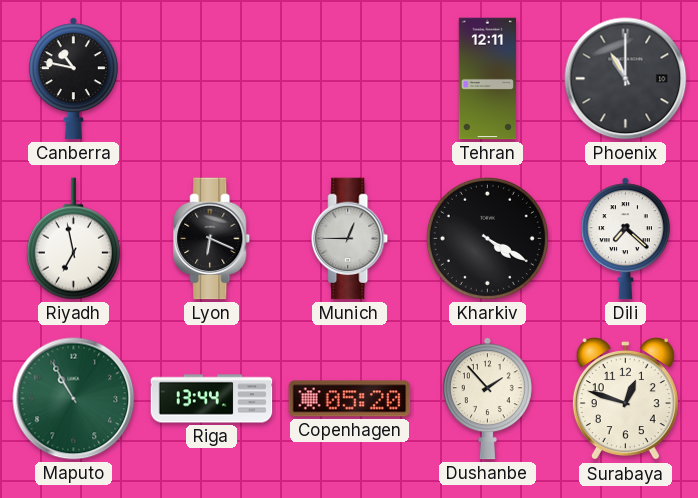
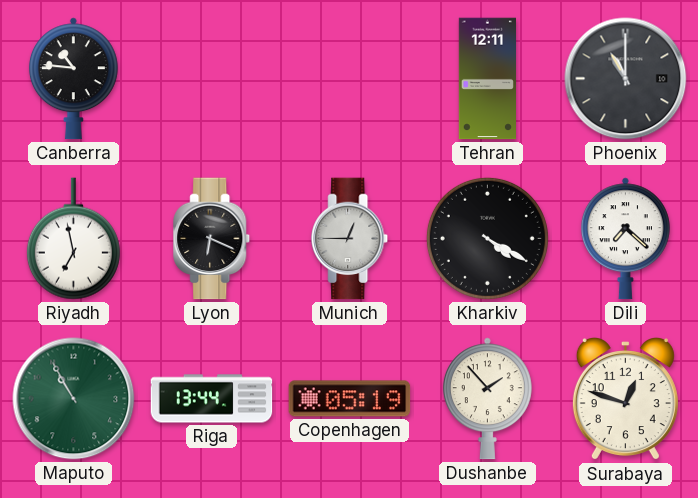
Canberra: 10:47 -> 10:46 (73, 79)
Copenhagen: 05:20 -> 05:19 (350, 399)
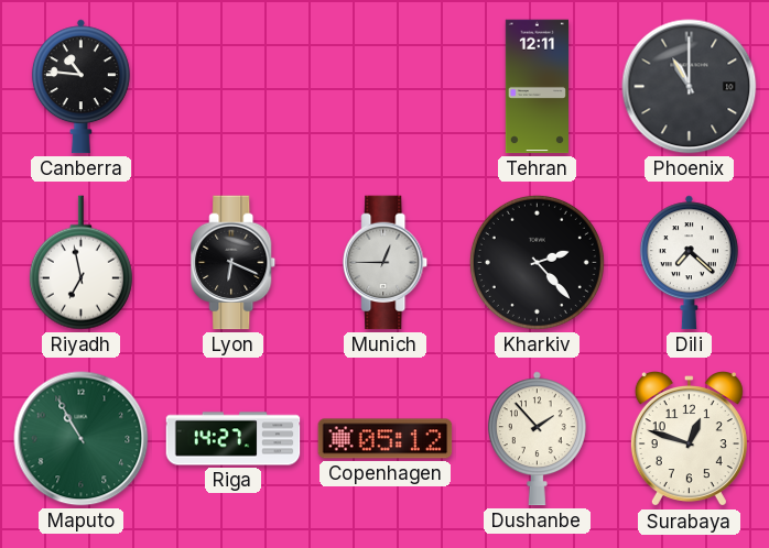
Kharkiv: 4:20 -> 2:23 (537, 262)
Riga: 13:44 -> 14:27 (234, 439)
Copenhagen: 05:19 -> 05:12 (386, 439)
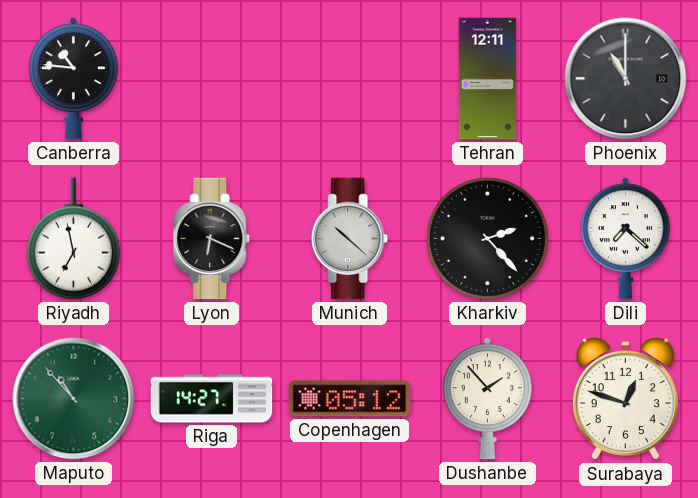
Munich: 12:45 -> 10:22 (350, 239)
Maputo: 10:55 -> 10:53 (74, 399)
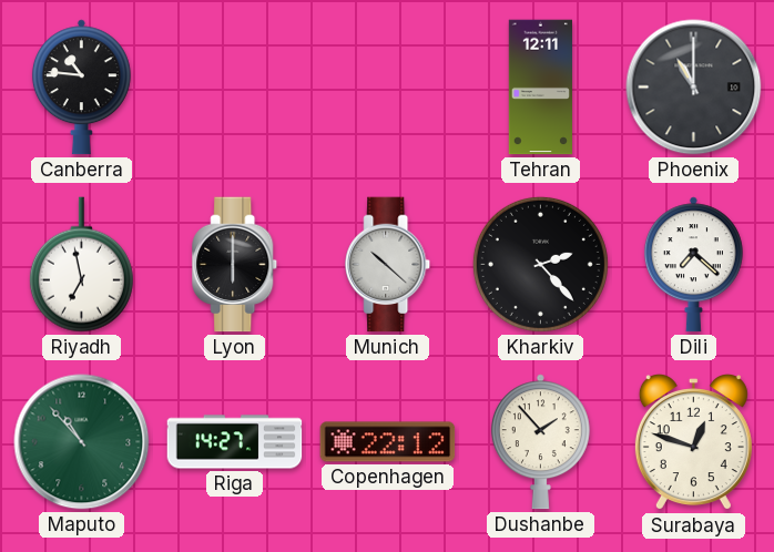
Lyon: 6:19 -> 6:00 (235, 265)
Copenhagen: 05:12 -> 22:12 (388, 442)
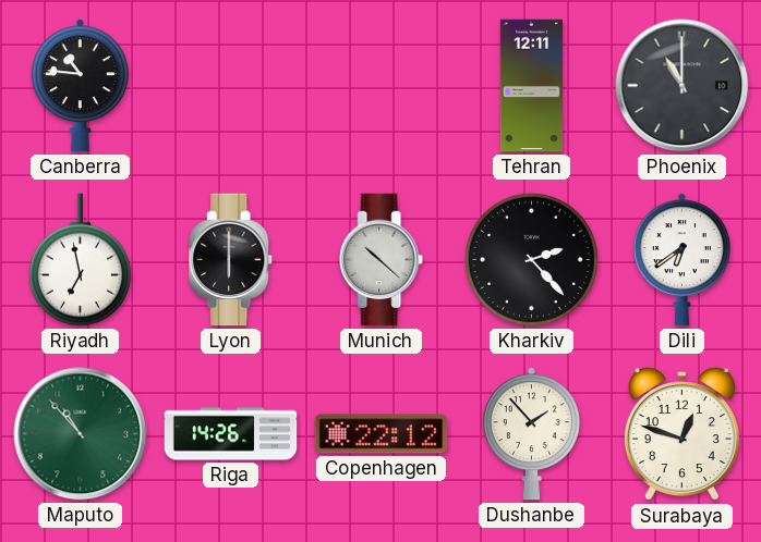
Dili: 7:22 -> 6:39 (681, 260)
Riga: 14:27 -> 14:26 (231, 434)
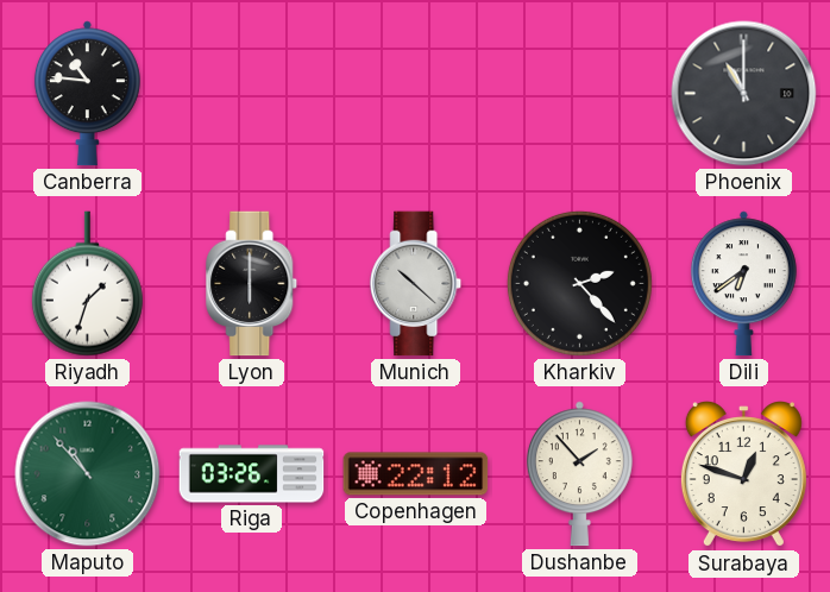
Tehran: 12:11 -> none (531, 86)
Riyadh: 6:58 -> 1:33 (87, 284)
Riga: 14:26 -> 03:26 (252, 474)
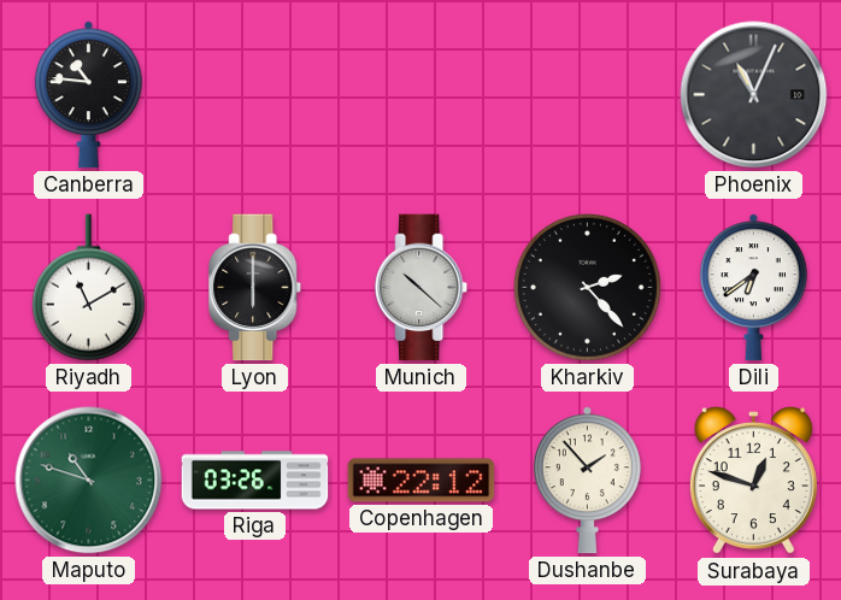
Phoenix: 11:00 -> 11:04 (754, 95)
Riyadh: 1:33 -> 11:10 (88, 288)
Maputo: 10:53 -> 10:48 (89, 481)
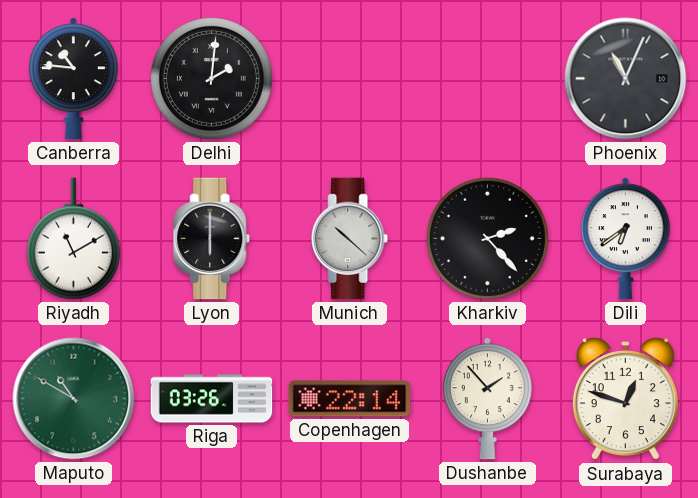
Delhi: none -> 2:01 (211, 78)
Maputo: 10:48 -> 10:50 (74, 399)
Copenhagen: 22:12 -> 22:14 (350, 399)
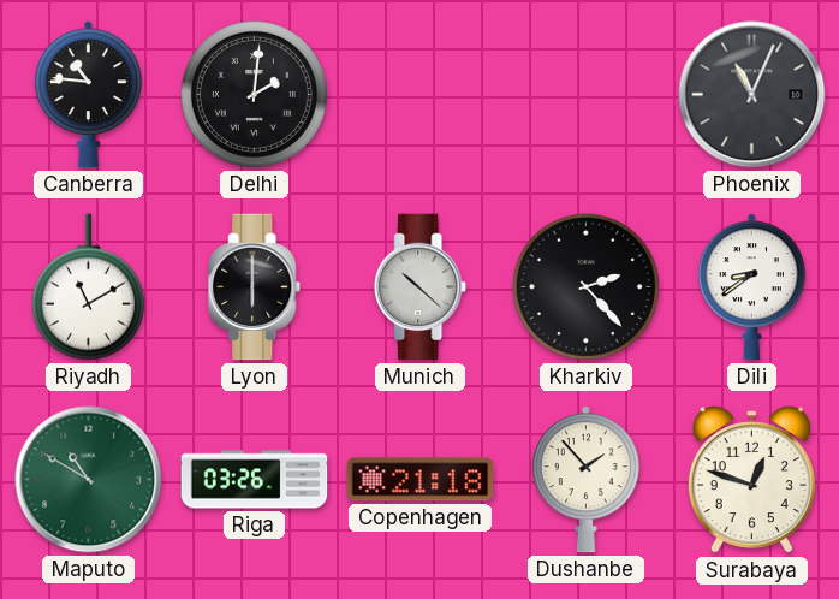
Dili: 6:39 -> 8:39 (751, 287)
Copenhagen: 22:14 -> 21:18 (421, 480)
